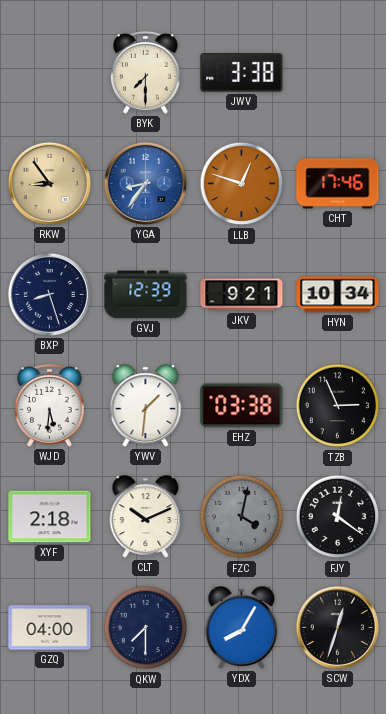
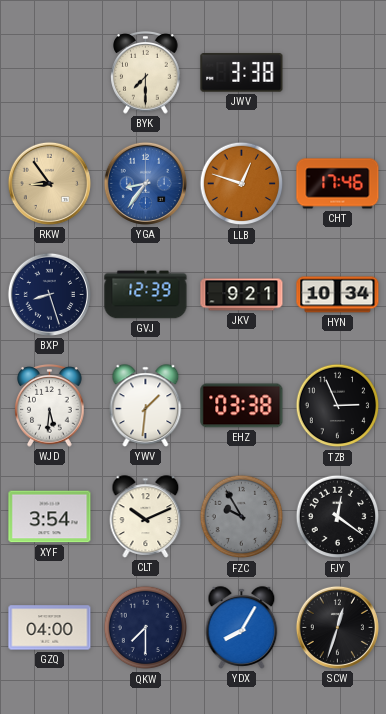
XYF: 2:18 -> 3:54 (50, 517)
FZC: 4:02 -> 9:55 (242, 517)
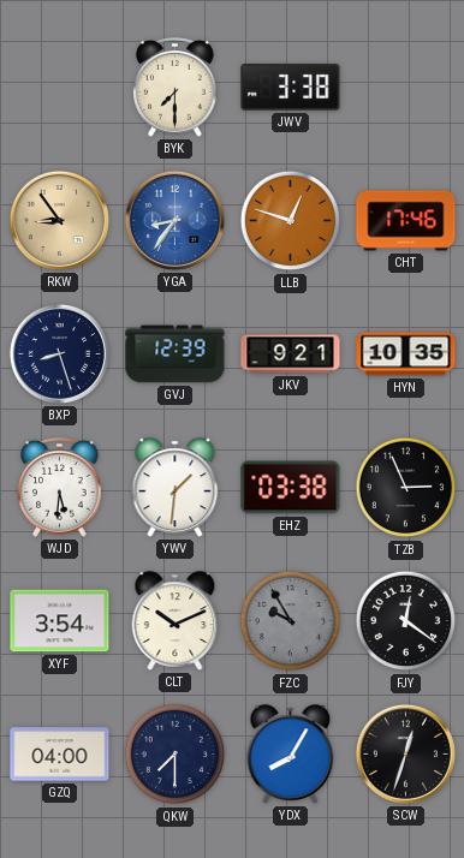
HYN: 10:34 -> 10:35 (406, 354)
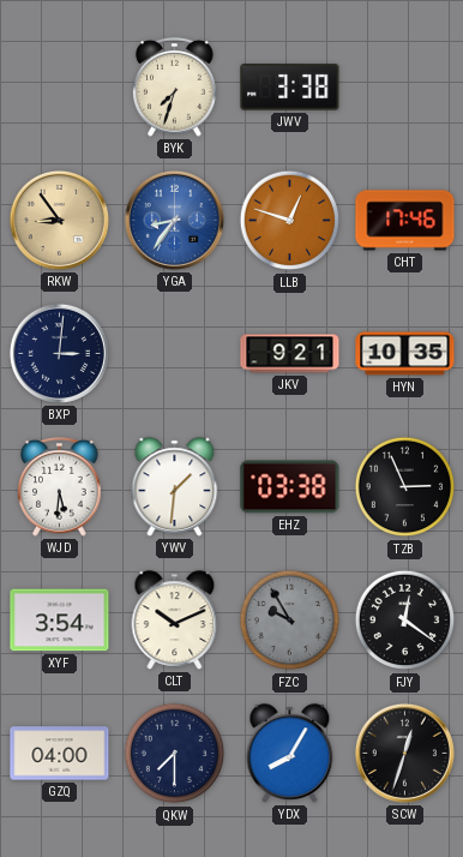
BYK: 7:30 -> 7:33 (175, 88)
BXP: 8:27 -> 3:01 (59, 353)
GVJ: 12:39 -> none (176, 354)
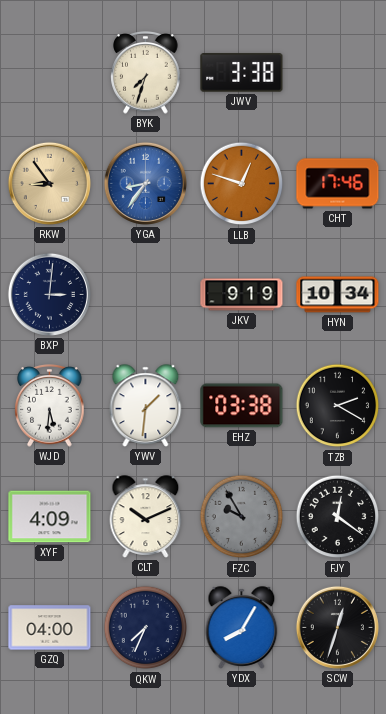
JKV: 9:21 -> 9:19 (242, 295)
HYN: 10:35 -> 10:34 (338, 295)
TZB: 2:56 -> 2:20 (338, 406)
XYF: 3:54 -> 4:09 (50, 517)
QKW: 7:30 -> 7:34 (146, 628)
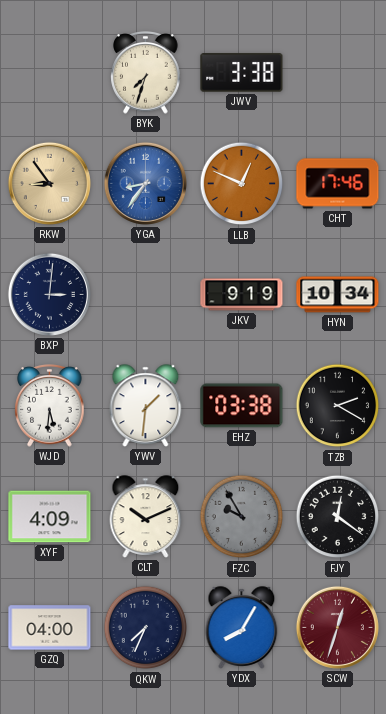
LLB: 12:48 -> 12:49 (242, 184)
SCW dial: black -> burgundy (337, 627)
